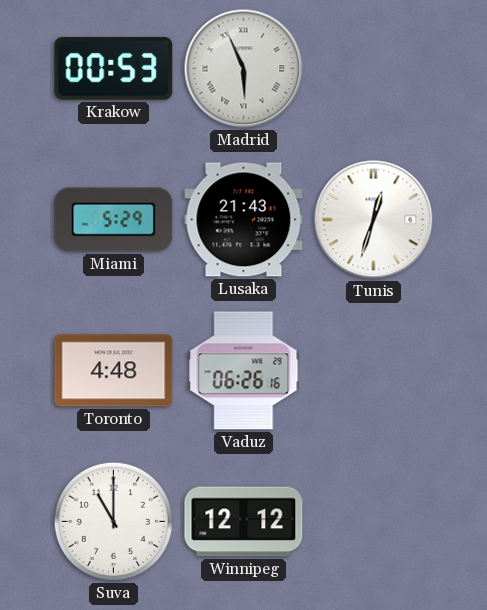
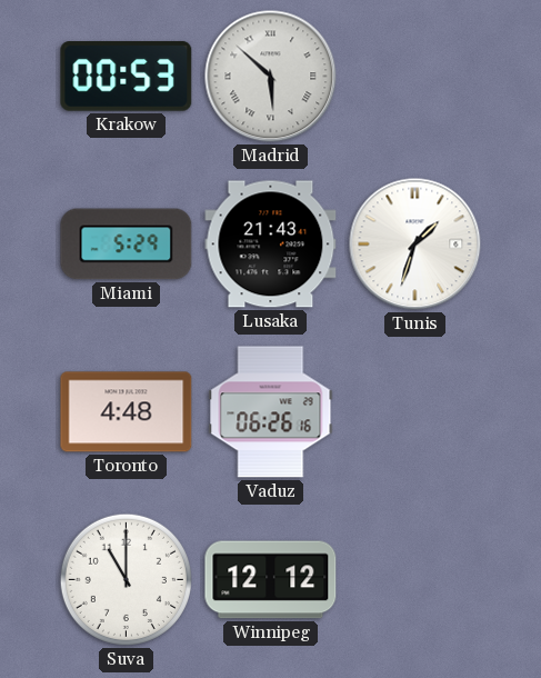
Madrid: 5:56 -> 5:52 (271, 77)
Tunis: 12:33 -> 1:33 (415, 245)
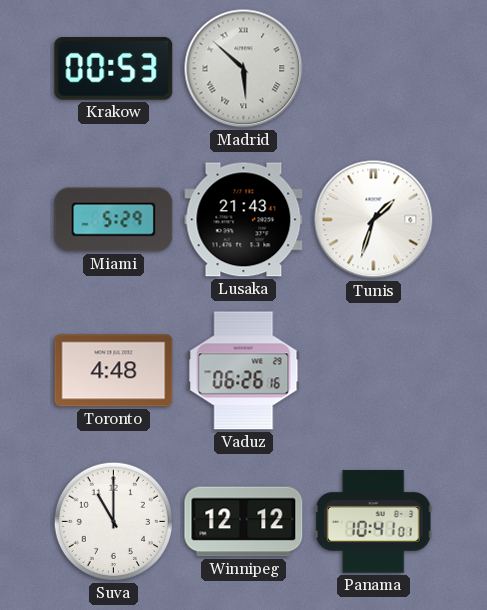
Panama: none -> 10:41 (373, 522)
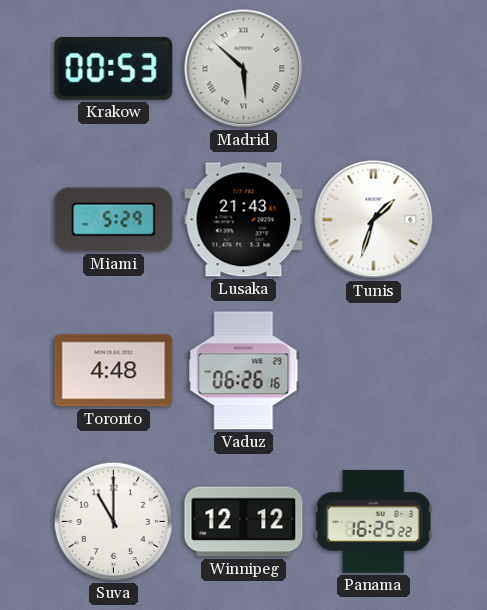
Panama: 10:41 -> 16:25 (373, 522)
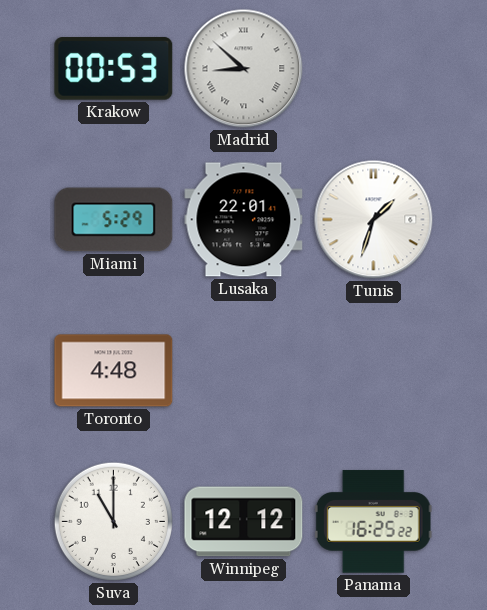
Madrid: 5:52 -> 8:52 (244, 69)
Lusaka: 21:43 -> 22:01 (244, 220)
Vaduz: 06:26 -> none (244, 371)
